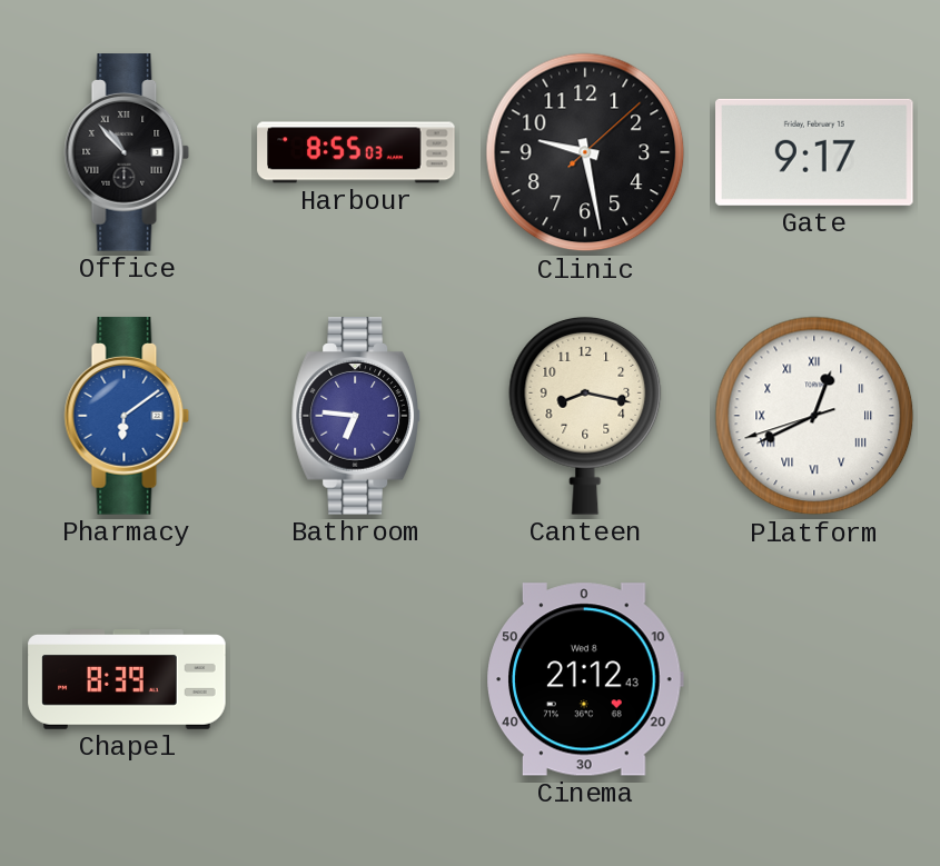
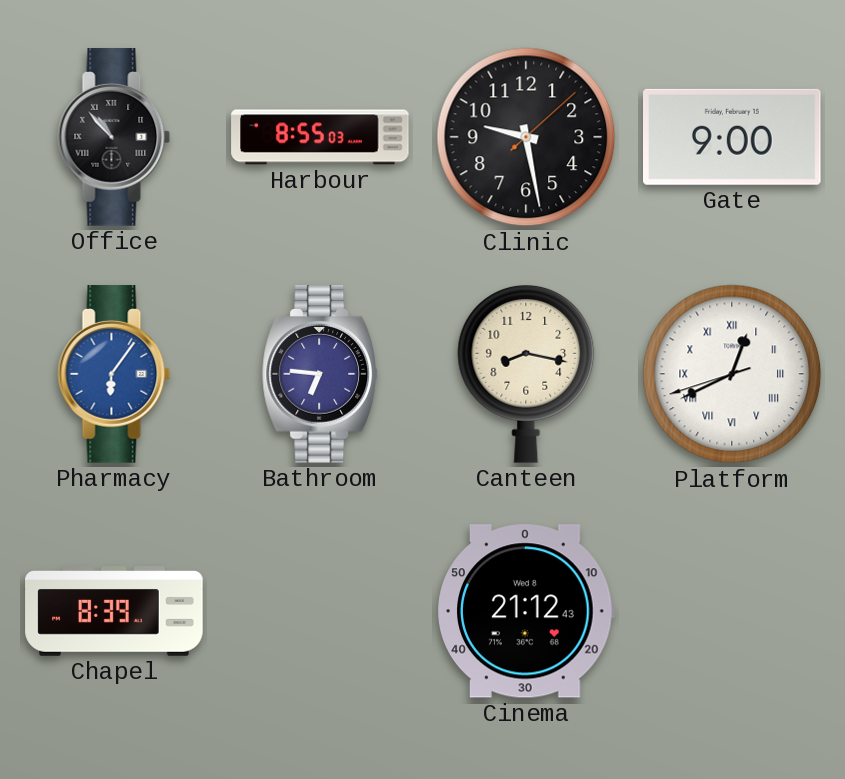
Gate: 9:17 -> 9:00 (733, 137)
Pharmacy: 6:09 -> 6:06 (114, 374)
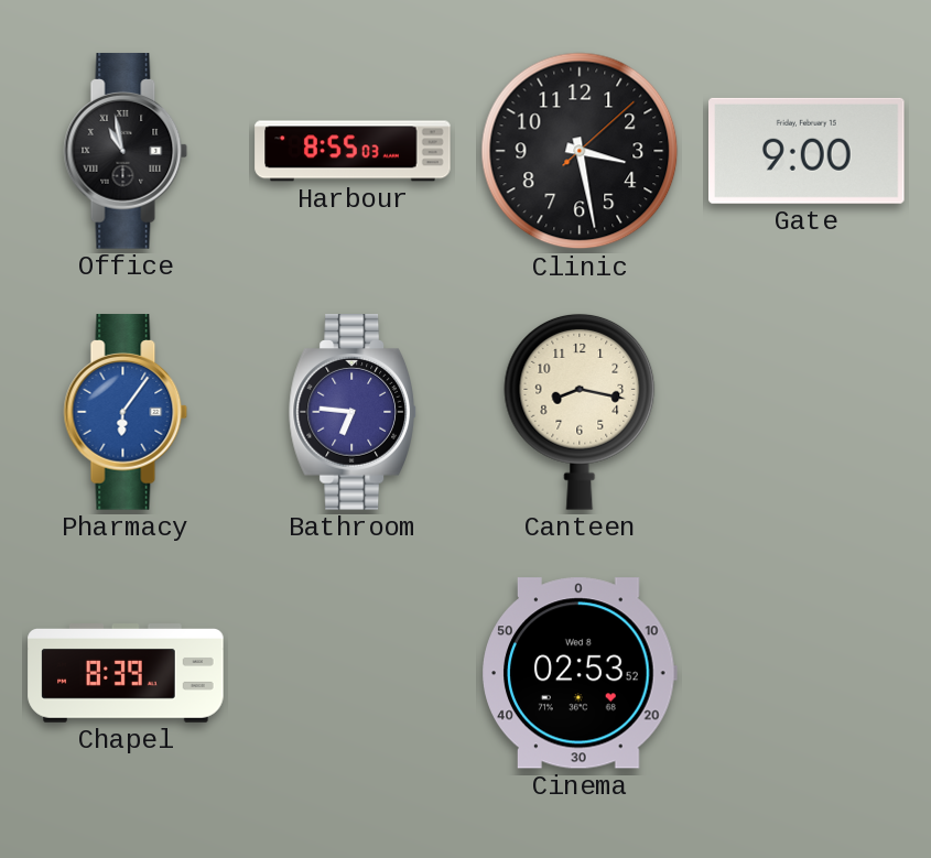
Office: 10:53 -> 10:58 (126, 151)
Clinic: 9:28 -> 3:28 (580, 151)
Platform: 12:40 -> none (732, 374)
Cinema: 21:12 -> 02:53 (580, 673)
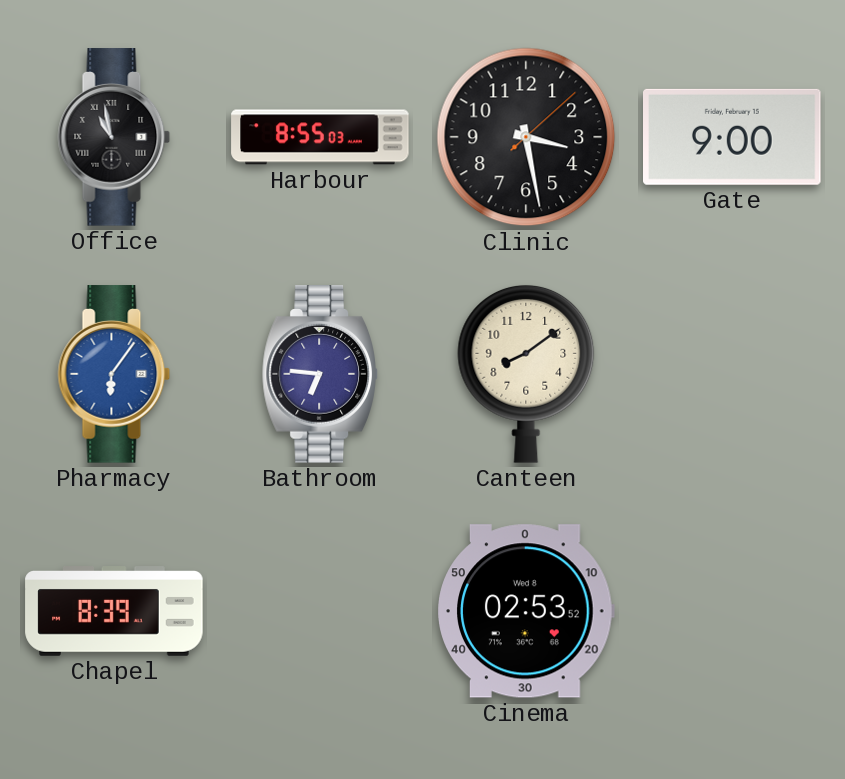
Canteen: 8:17 -> 8:09 (526, 374)
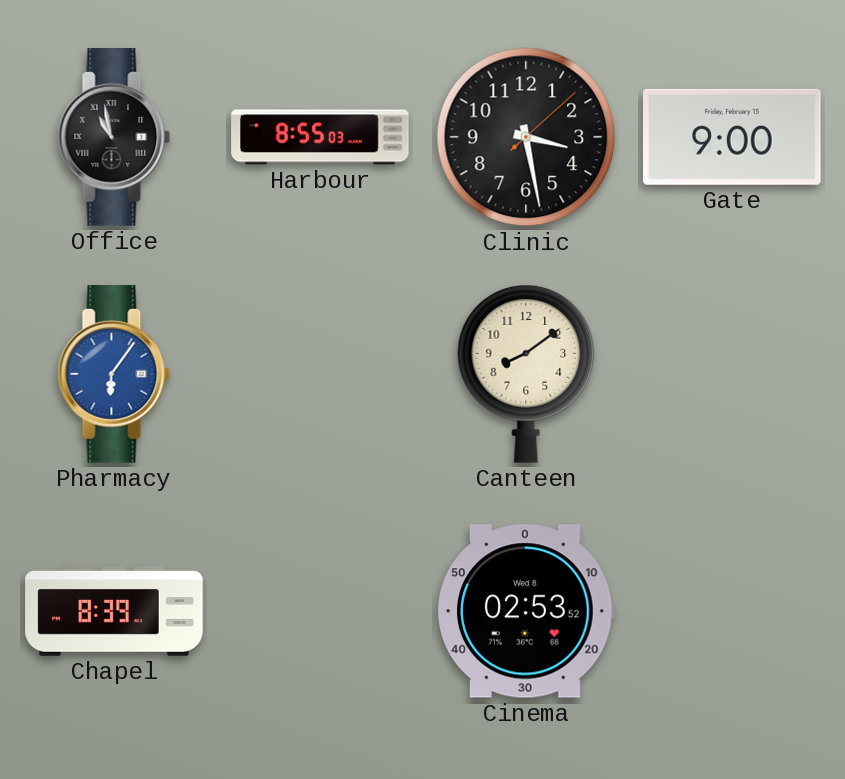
Bathroom: 6:46 -> none (319, 374)
